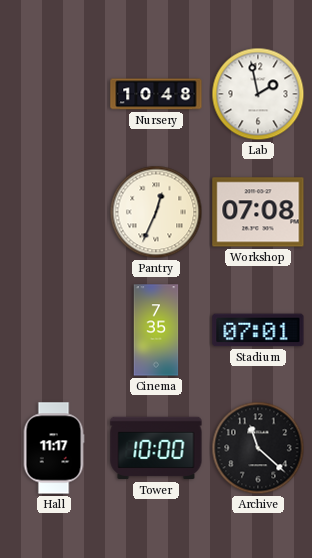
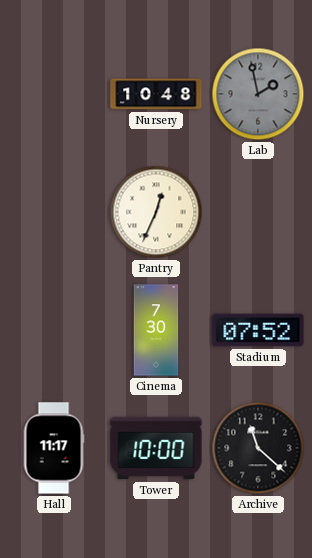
Lab dial: white -> grey (258, 94)
Workshop: 07:08 -> none (258, 212)
Cinema: 7:35 -> 7:30 (156, 330)
Stadium: 07:01 -> 07:52 (258, 330)
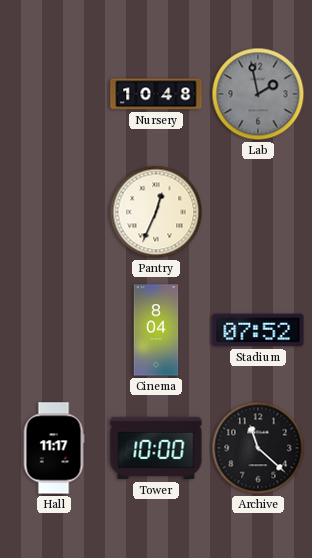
Cinema: 7:30 -> 8:04 (156, 330)
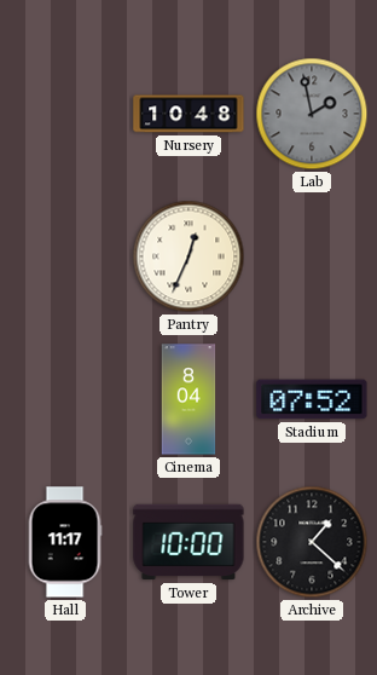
Archive: 11:22 -> 1:22 (312, 542)
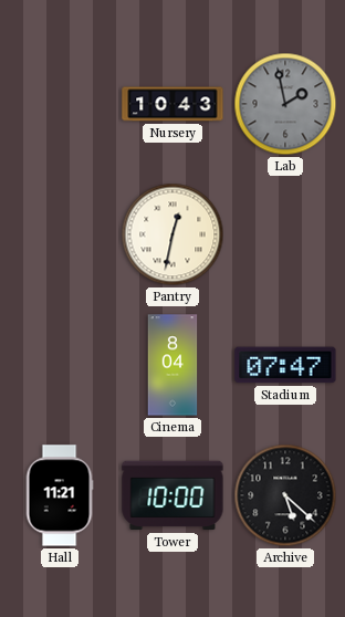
Nursery: 10:48 -> 10:43 (172, 104)
Pantry: 12:34 -> 12:32 (172, 234)
Stadium: 07:52 -> 07:47 (285, 365)
Hall: 11:17 -> 11:21 (60, 495)
Archive: 1:22 -> 5:22 (285, 495)
